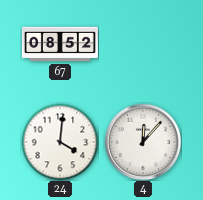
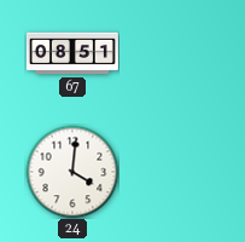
67: 08:52 -> 08:51 (72, 53)
4: 12:07 -> none (143, 142)
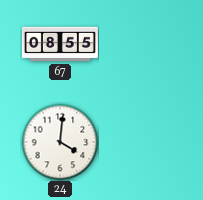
67: 08:51 -> 08:55 (60, 44)
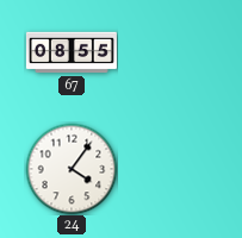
24: 4:01 -> 4:06 (72, 169)
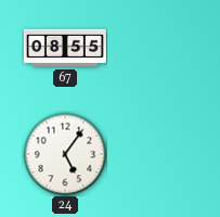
24: 4:06 -> 5:06 (65, 154)
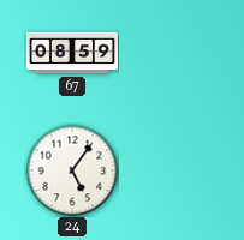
67: 08:55 -> 08:59 (72, 53)
